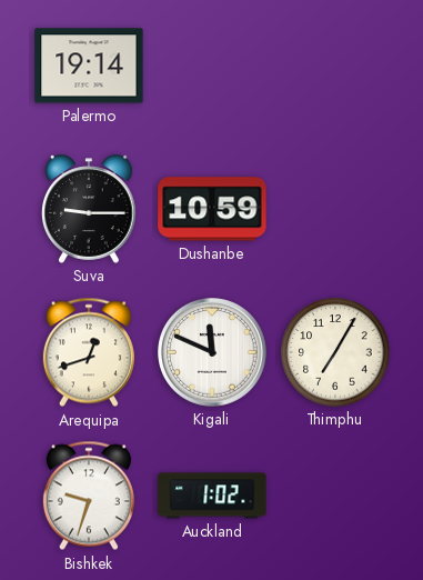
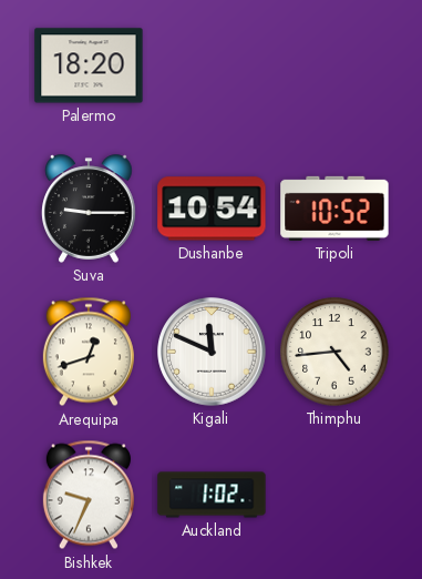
Palermo: 19:14 -> 18:20 (89, 65)
Dushanbe: 10:59 -> 10:54 (212, 209)
Tripoli: none -> 10:52 (334, 209)
Thimphu: 7:05 -> 4:44 (334, 352)
Bishkek: 9:33 -> 9:34 (89, 495)
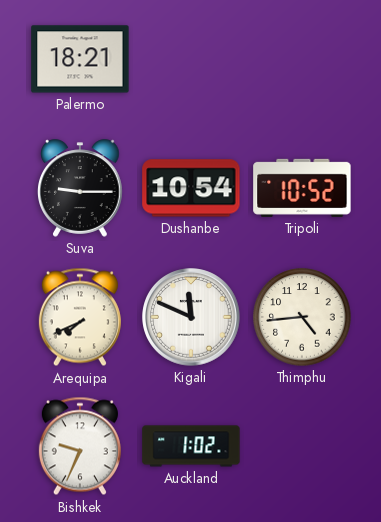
Palermo: 18:20 -> 18:21 (80, 59)
Arequipa: 12:42 -> 7:41 (80, 317)
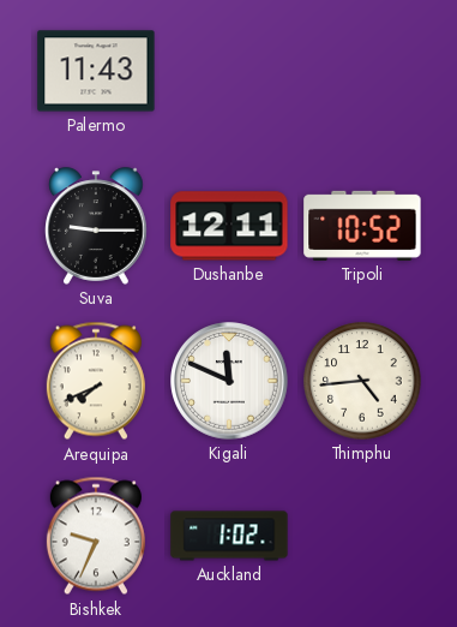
Palermo: 18:21 -> 11:43 (96, 71)
Dushanbe: 10:54 -> 12:11 (229, 226)
